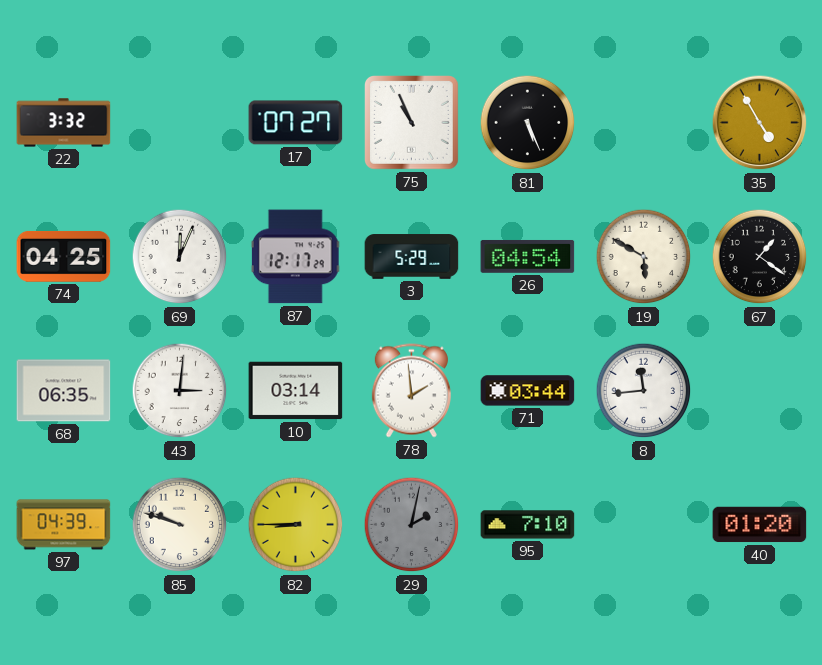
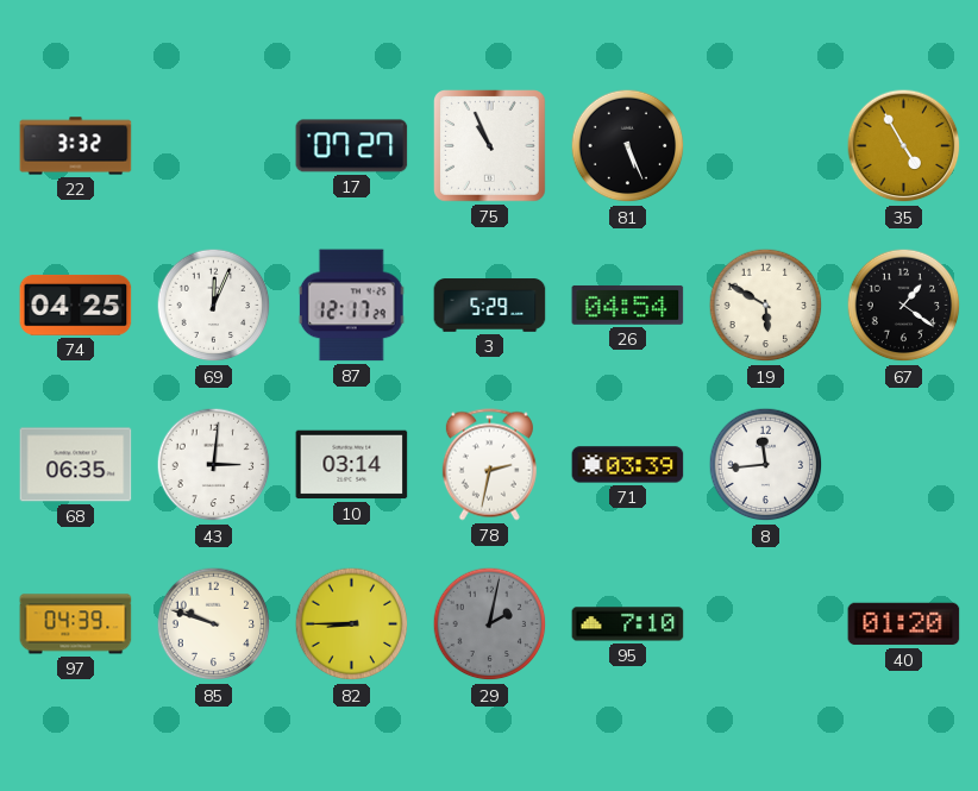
78: 1:59 -> 2:32 (489, 465)
71: 03:44 -> 03:39 (628, 465)
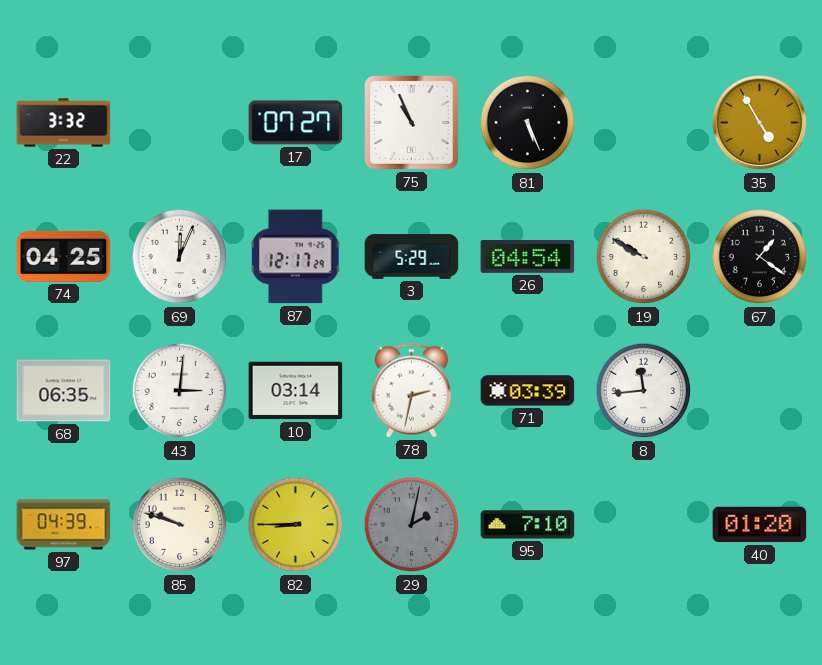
19: 5:50 -> 9:50 (644, 257)
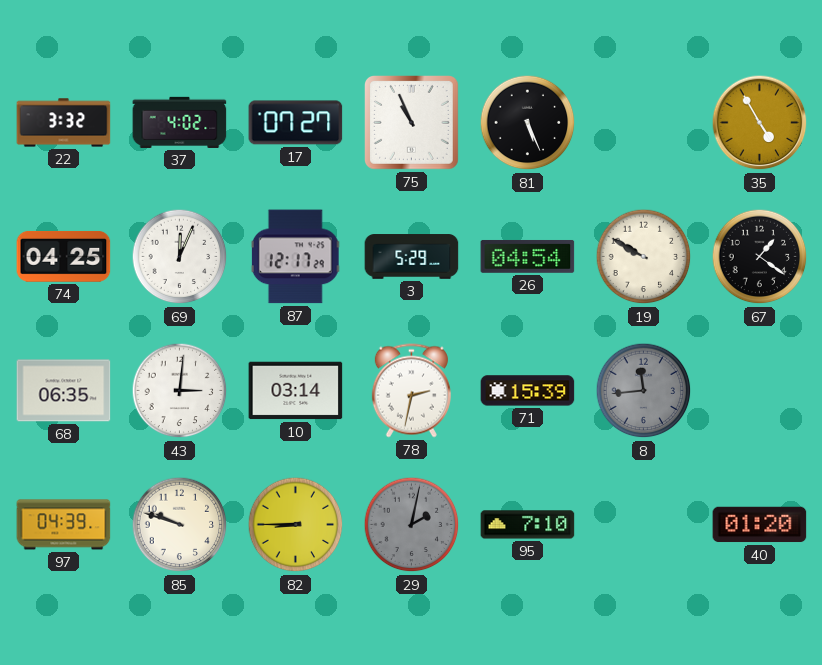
37: none -> 4:02 (180, 122)
71: 03:39 -> 15:39 (528, 391)
8 dial: white -> grey (644, 391)
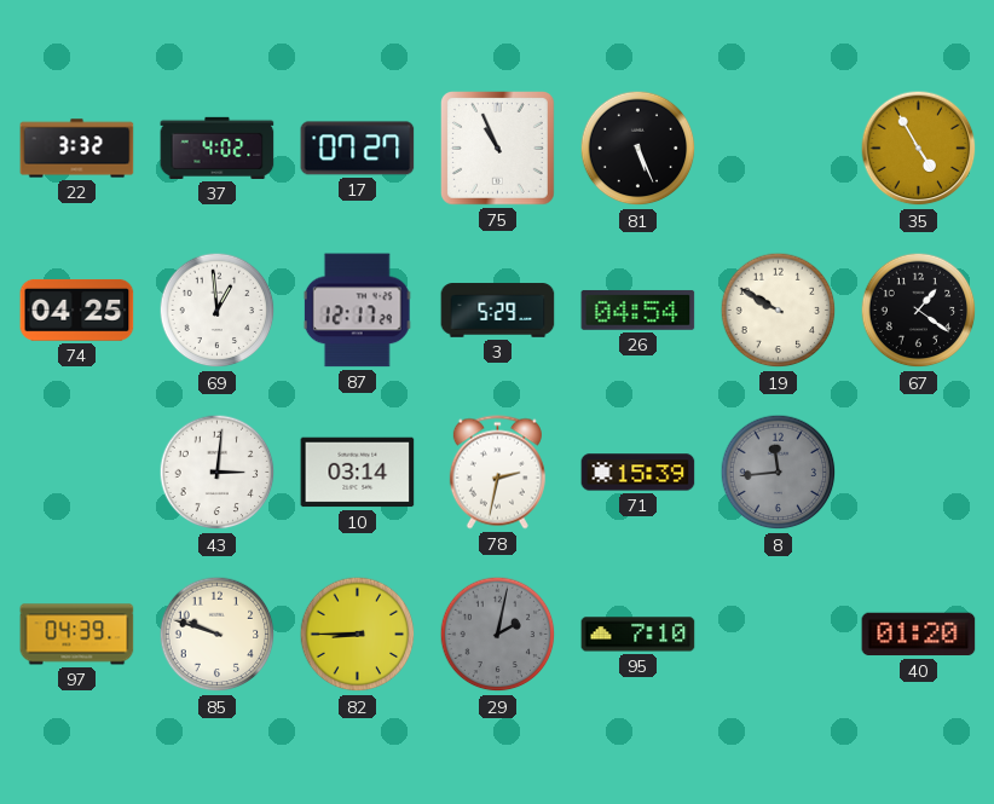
69: 12:04 -> 12:59 (218, 311)
68: 06:35 -> none (64, 391)
